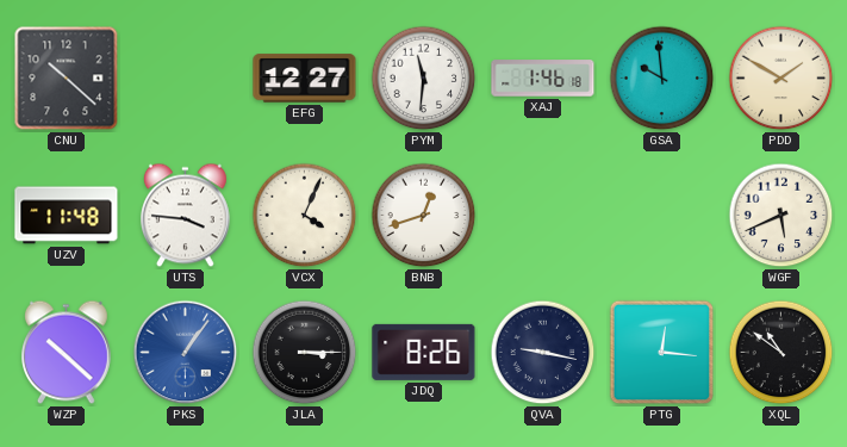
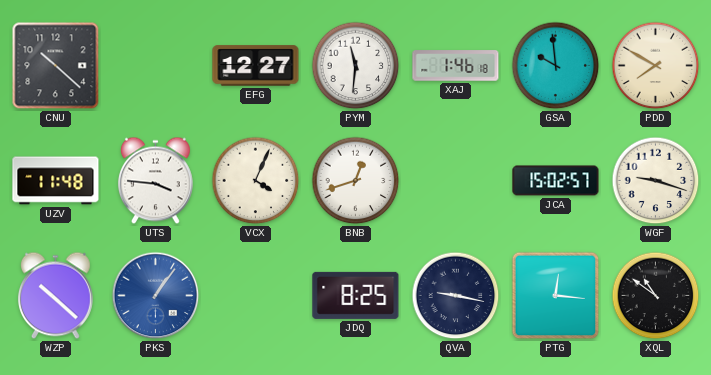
PDD: 1:50 -> 7:50 (656, 66)
JCA: none -> 15:02 (556, 181)
WGF: 5:41 -> 9:18 (656, 181)
JLA: 3:15 -> none (305, 353)
JDQ: 8:26 -> 8:25 (356, 295)
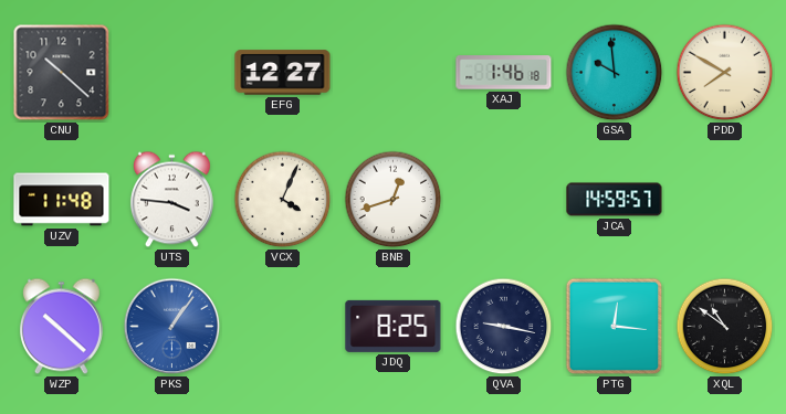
PYM: 11:31 -> none (356, 66)
JCA: 15:02 -> 14:59 (615, 200)
WGF: 9:18 -> none (656, 181)
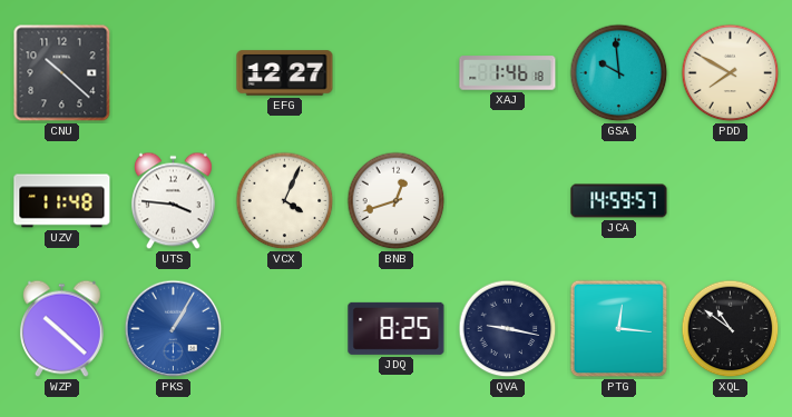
PKS: 1:06 -> 1:05 (174, 329)
